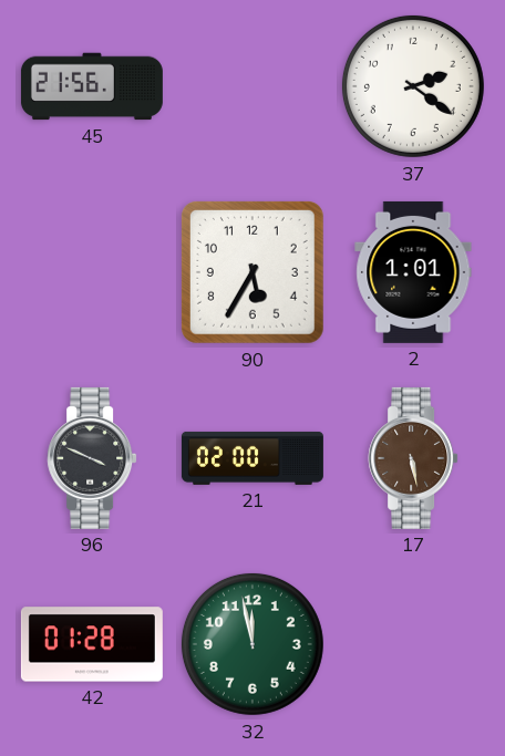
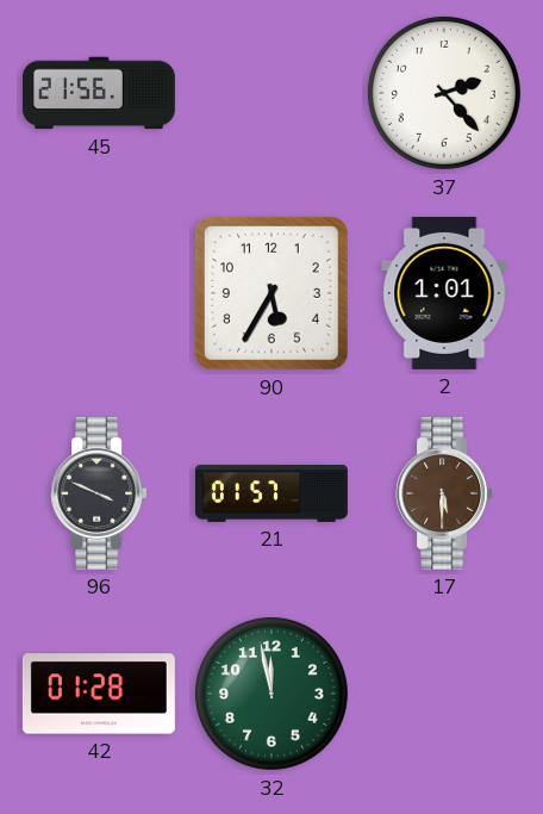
37: 2:21 -> 2:23 (444, 93)
21: 02:00 -> 01:57 (271, 493)
17: 5:28 -> 5:30 (444, 493)
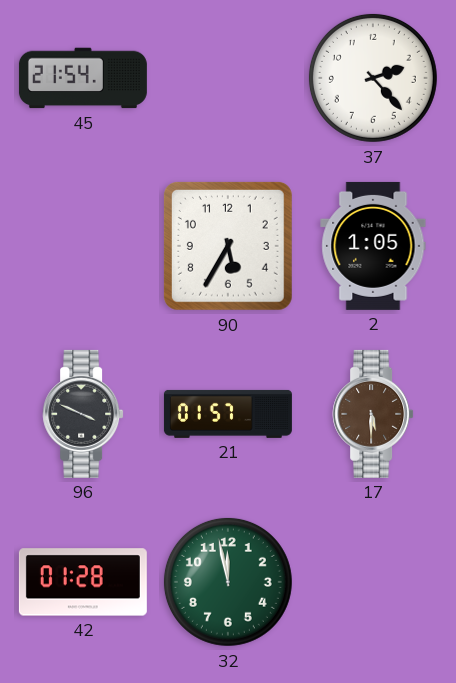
45: 21:56 -> 21:54 (83, 78)
2: 1:01 -> 1:05 (373, 246)
